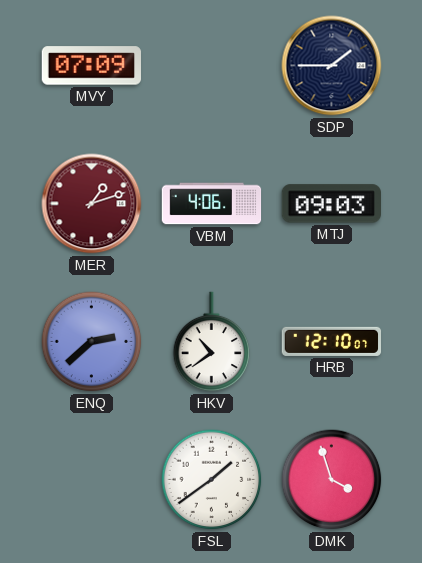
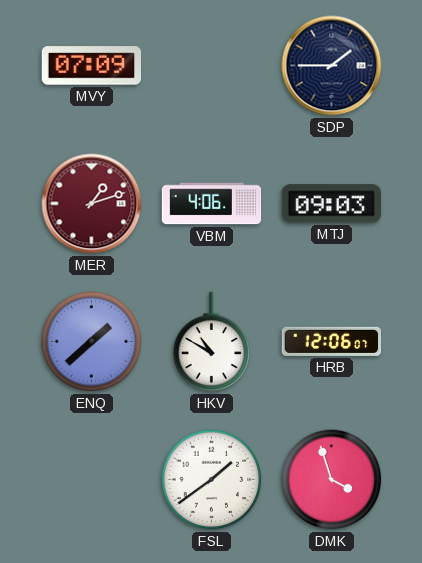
ENQ: 2:38 -> 1:38 (92, 342)
HKV: 10:39 -> 10:50 (212, 342)
HRB: 12:10 -> 12:06 (332, 341)
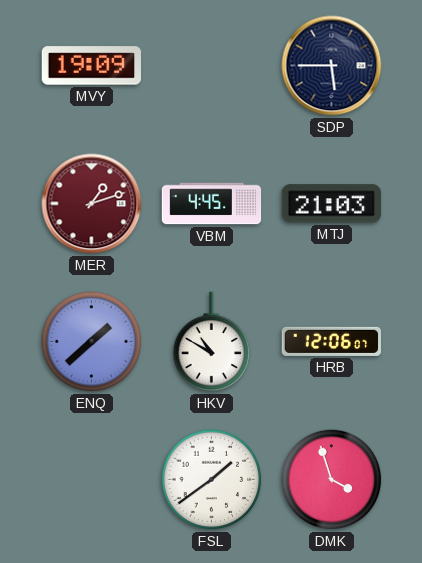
MVY: 07:09 -> 19:09 (92, 66)
SDP: 1:45 -> 5:45 (332, 66)
VBM: 4:06 -> 4:45 (212, 204)
MTJ: 09:03 -> 21:03 (331, 204)
